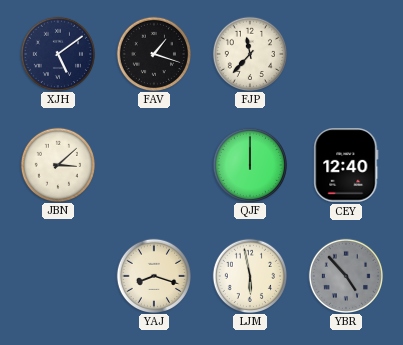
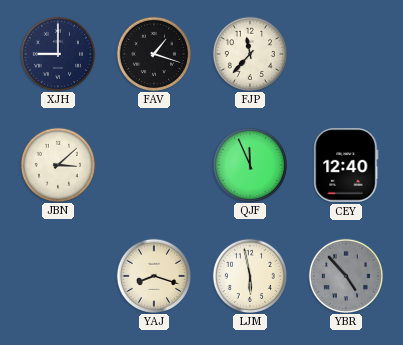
XJH: 5:09 -> 9:00 (57, 53)
QJF: 12:00 -> 11:56 (249, 164)
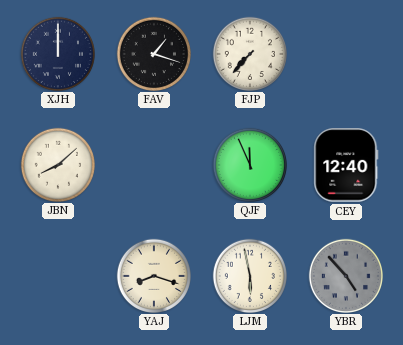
XJH: 9:00 -> 12:00 (57, 53)
FJP: 11:37 -> 7:37 (249, 53)
JBN: 3:08 -> 8:08 (57, 164)
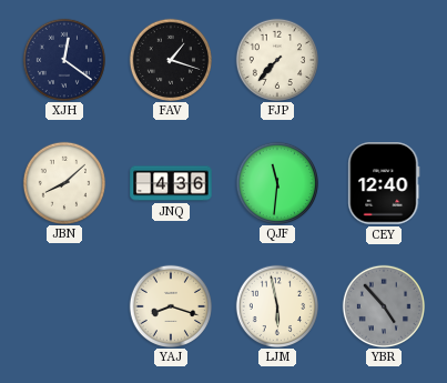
XJH: 12:00 -> 12:21 (63, 59)
JNQ: none -> 4:36 (171, 183)
QJF: 11:56 -> 11:31 (276, 182)
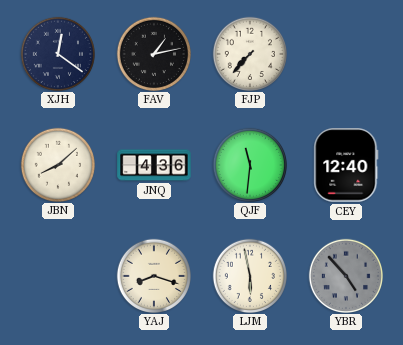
FAV: 1:18 -> 1:13 (153, 53)
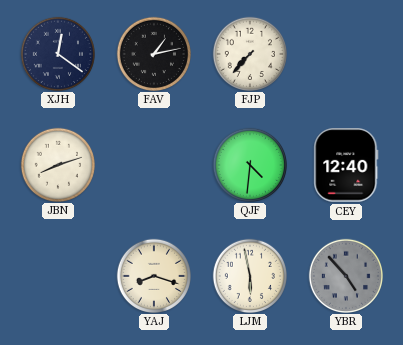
JBN: 8:08 -> 8:12 (57, 164)
JNQ: 4:36 -> none (154, 165)
QJF: 11:31 -> 4:31 (249, 164)
